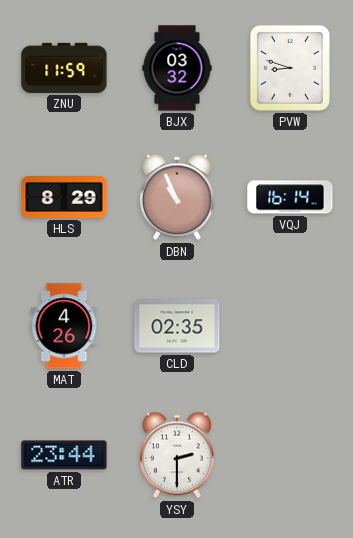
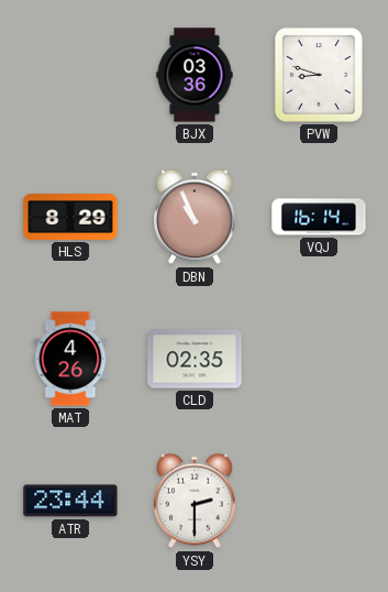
ZNU: 11:59 -> none (64, 68)
BJX: 03:32 -> 03:36 (195, 75)
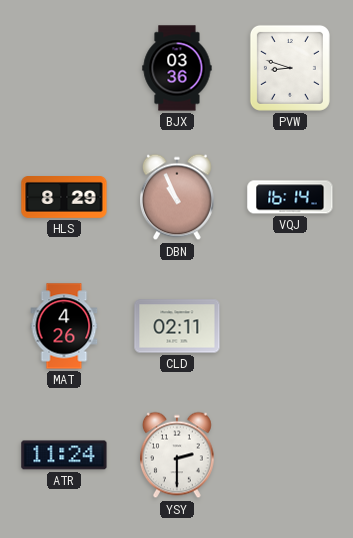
CLD: 02:35 -> 02:11 (177, 326)
ATR: 23:44 -> 11:24 (64, 455)
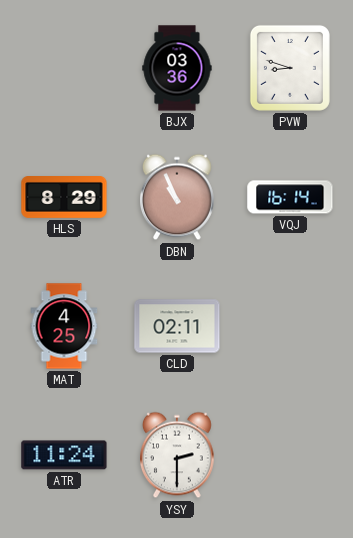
MAT: 4:26 -> 4:25 (64, 326)
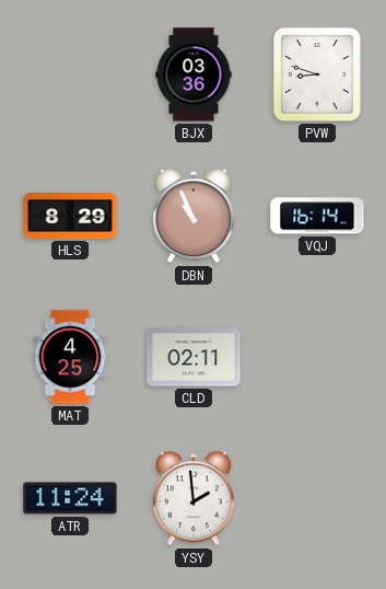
YSY: 2:30 -> 1:59 (195, 498)
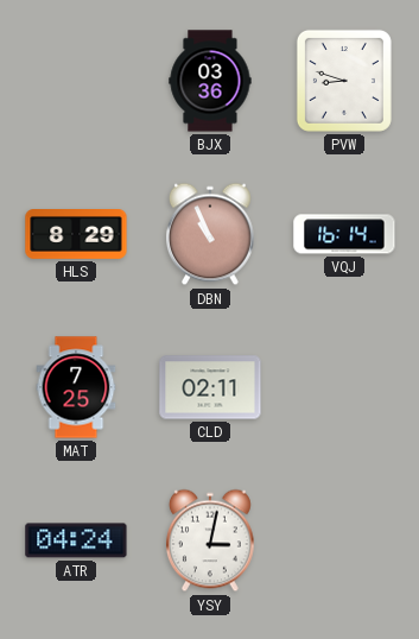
MAT: 4:25 -> 7:25 (76, 387)
ATR: 11:24 -> 04:24 (76, 540)
YSY: 1:59 -> 3:02 (211, 540)
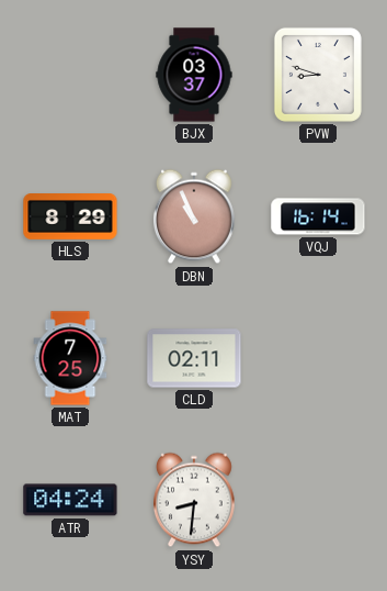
BJX: 03:36 -> 03:37 (194, 75)
YSY: 3:02 -> 8:31 (195, 500)
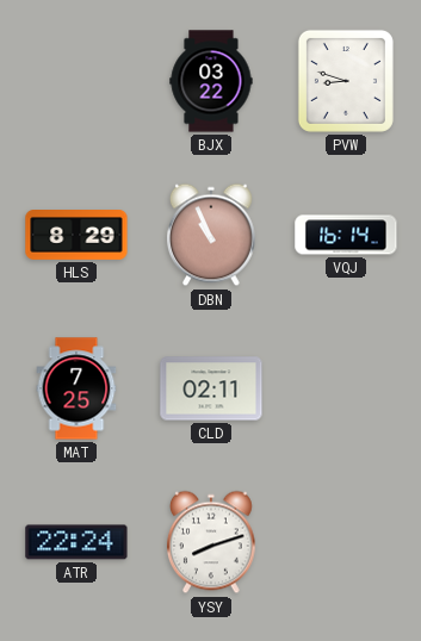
BJX: 03:37 -> 03:22 (211, 81)
ATR: 04:24 -> 22:24 (76, 542)
YSY: 8:31 -> 8:12 (212, 542)
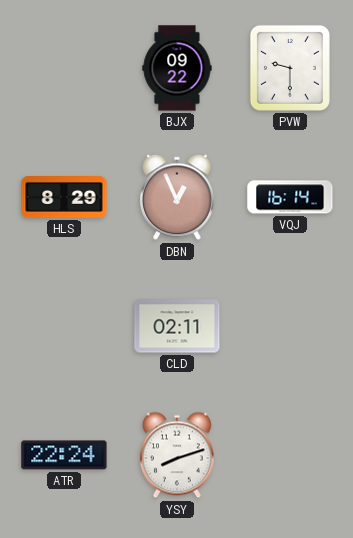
BJX: 03:22 -> 09:22 (177, 68)
PVW: 8:48 -> 9:30 (290, 68)
DBN: 10:56 -> 12:56 (178, 197)
MAT: 7:25 -> none (76, 388)
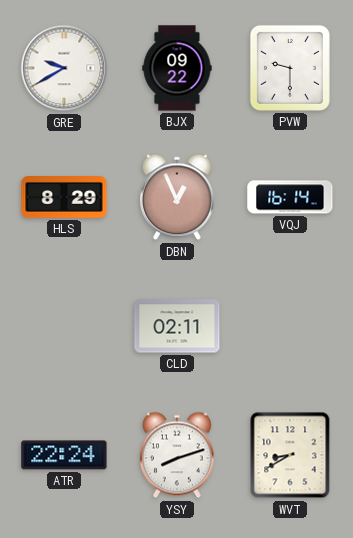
GRE: none -> 9:40 (64, 68)
WVT: none -> 8:40 (290, 455)
